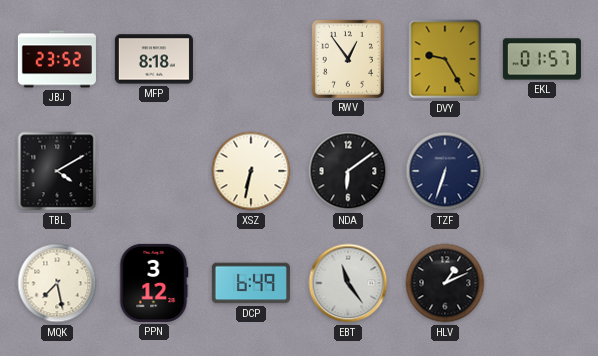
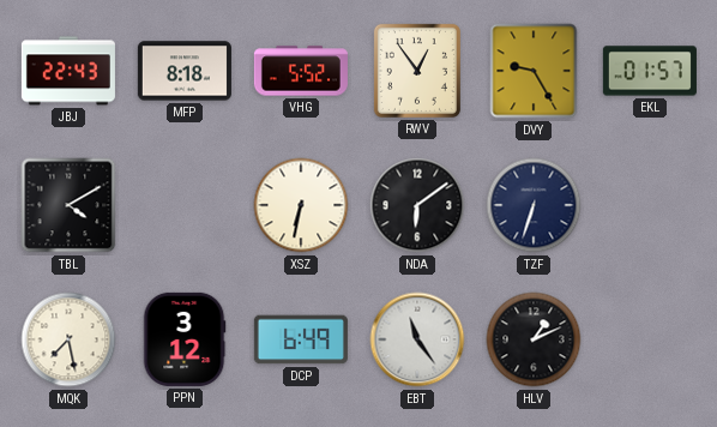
JBJ: 23:52 -> 22:43 (68, 71)
VHG: none -> 5:52 (301, 71)
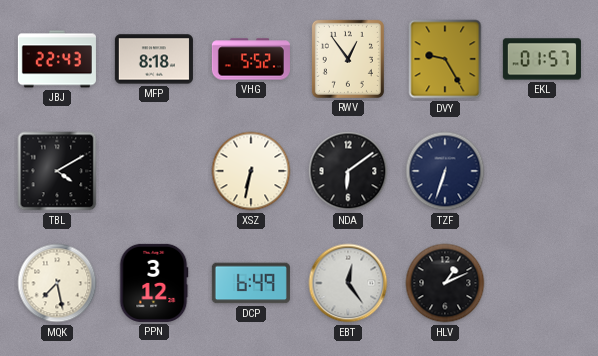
EBT: 11:24 -> 12:24 (348, 283)
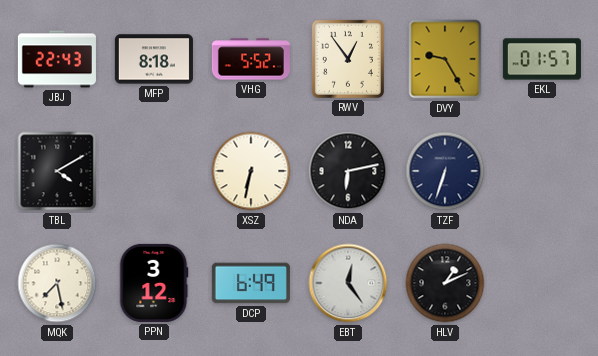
NDA: 6:09 -> 6:13 (348, 171)
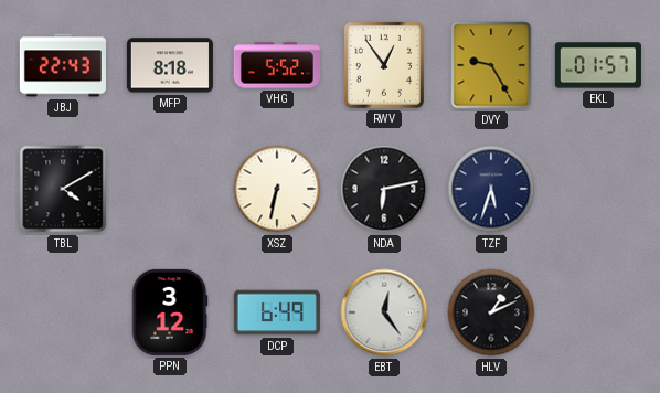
TZF: 6:33 -> 5:33 (491, 189)
MQK: 7:28 -> none (57, 283)
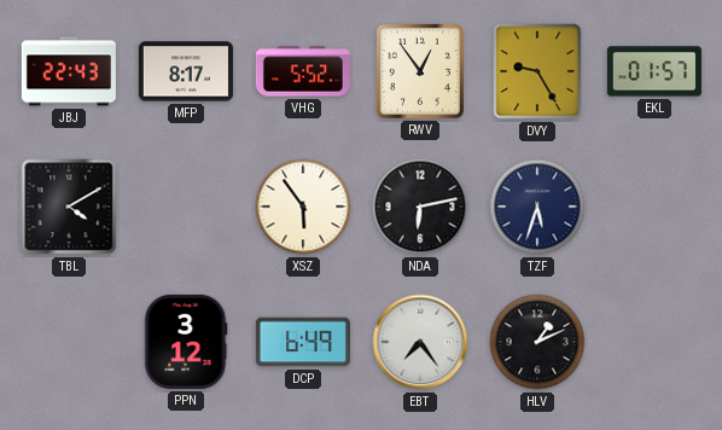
MFP: 8:18 -> 8:17 (186, 71)
XSZ: 6:32 -> 5:54 (303, 207)
EBT: 12:24 -> 7:24 (420, 342)
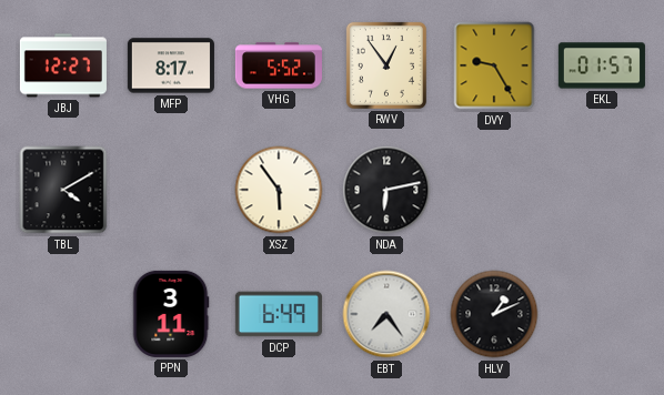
JBJ: 22:43 -> 12:27 (63, 65)
TZF: 5:33 -> none (537, 207)
PPN: 3:12 -> 3:11 (171, 314)
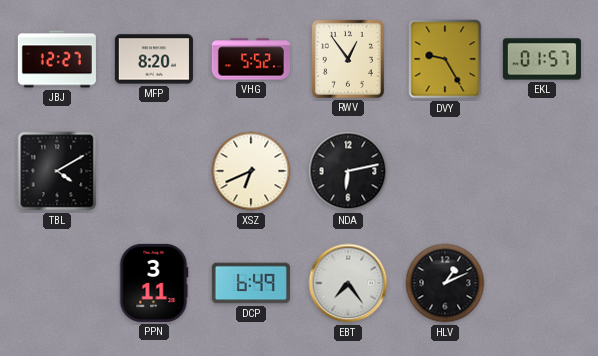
MFP: 8:17 -> 8:20 (154, 59)
XSZ: 5:54 -> 6:41 (251, 171)
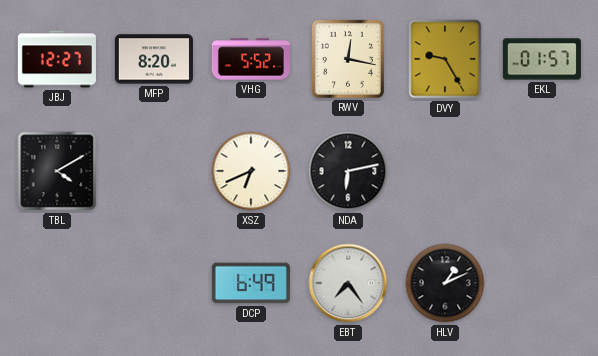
RWV: 12:54 -> 12:17 (348, 59)
PPN: 3:11 -> none (154, 283)
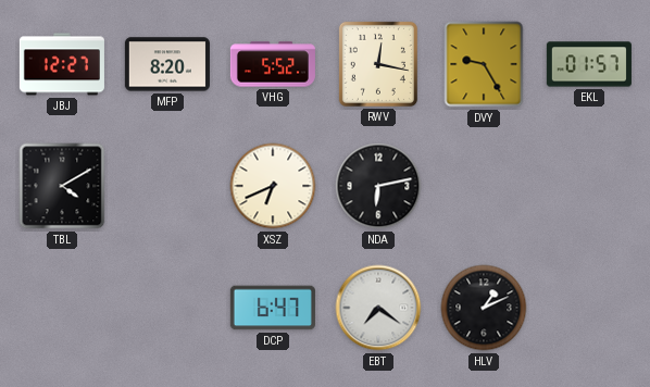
DCP: 6:49 -> 6:47 (273, 308)
EBT: 7:24 -> 7:21 (378, 308)
